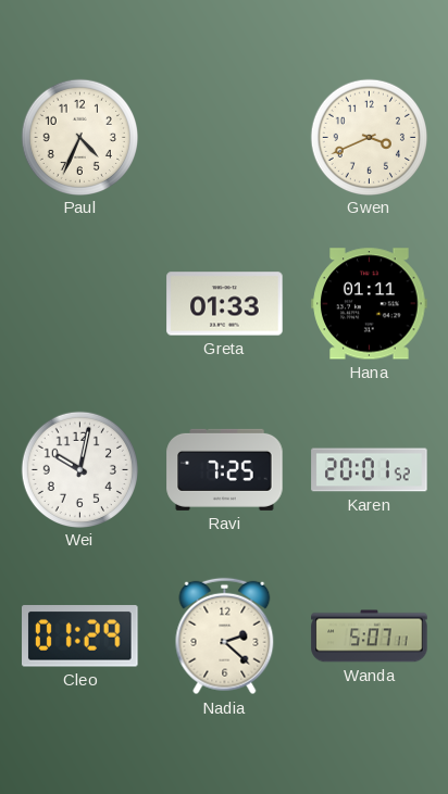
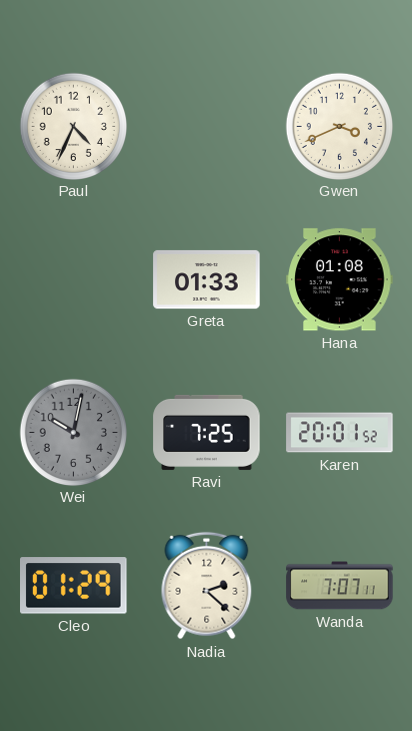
Hana: 01:11 -> 01:08 (340, 280)
Wei dial: white -> grey (73, 432)
Wanda: 5:07 -> 7:07 (340, 586)
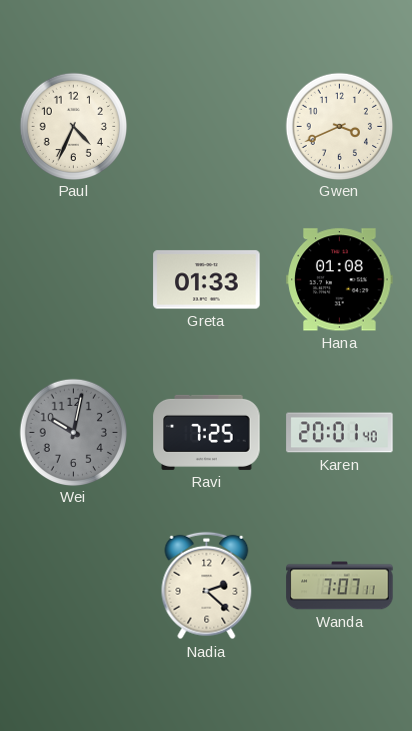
Karen: 20:01:52 -> 20:01:40 (340, 433)
Cleo: 01:29 -> none (74, 586)
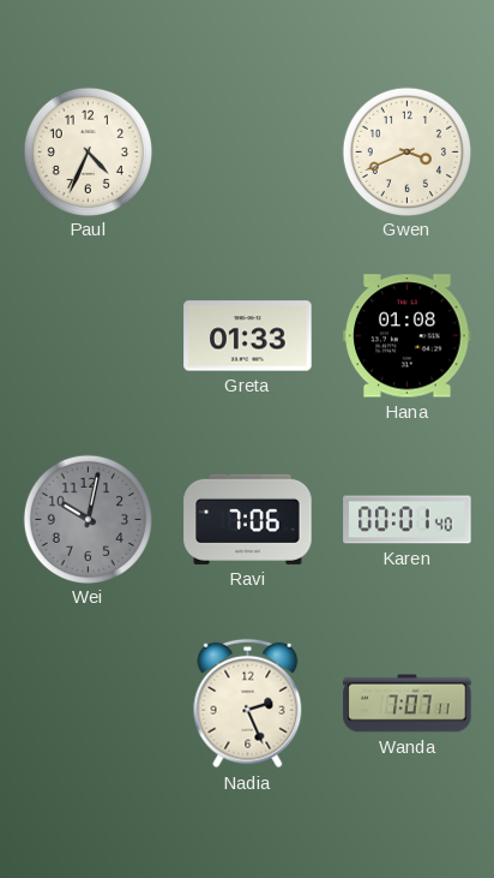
Ravi: 7:25 -> 7:06 (248, 519)
Karen: 20:01 -> 00:01 (408, 520)
Nadia: 2:22 -> 2:26 (248, 704)
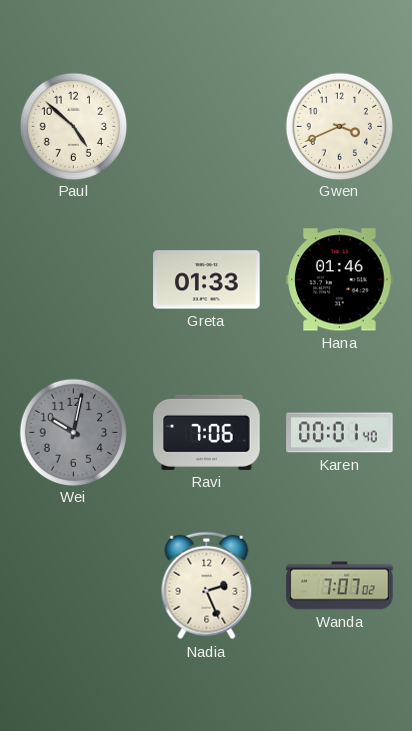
Paul: 4:34 -> 4:52 (73, 126)
Hana: 01:08 -> 01:46 (340, 280)
Wanda: 7:07:11 -> 7:07:02 (340, 586)
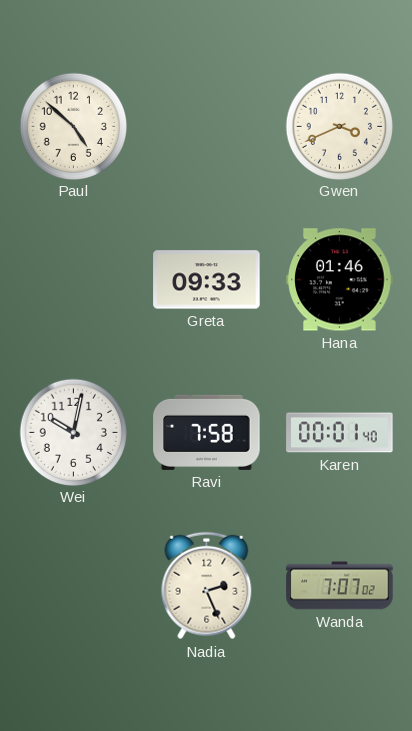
Greta: 01:33 -> 09:33 (207, 280)
Wei dial: grey -> white (73, 432)
Ravi: 7:06 -> 7:58 (207, 432)
